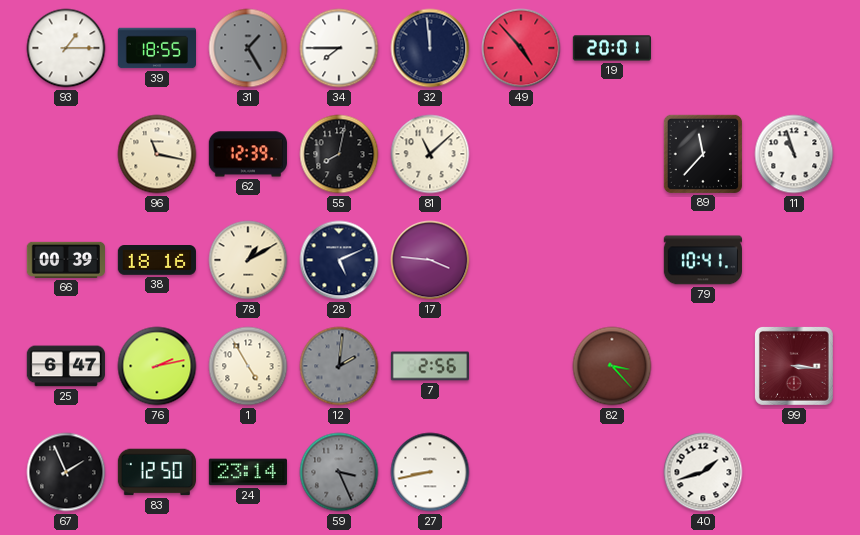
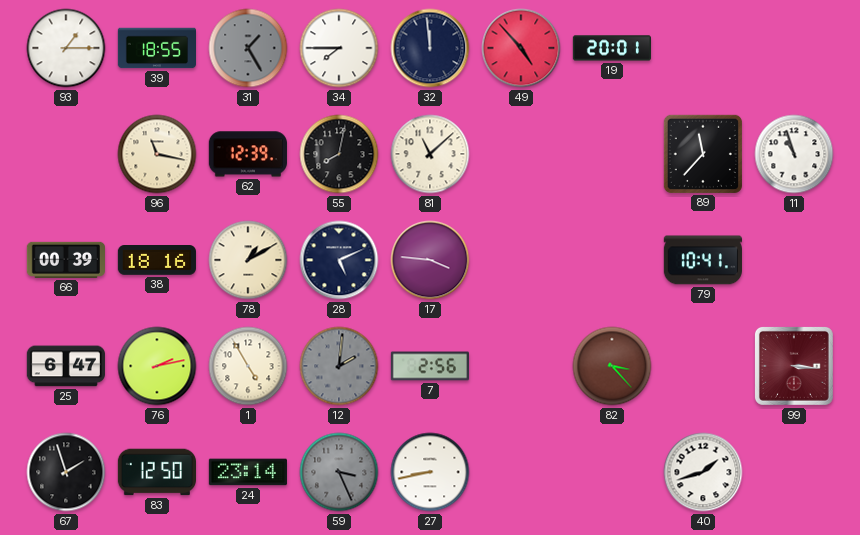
67: 1:56 -> 1:57 (66, 472)
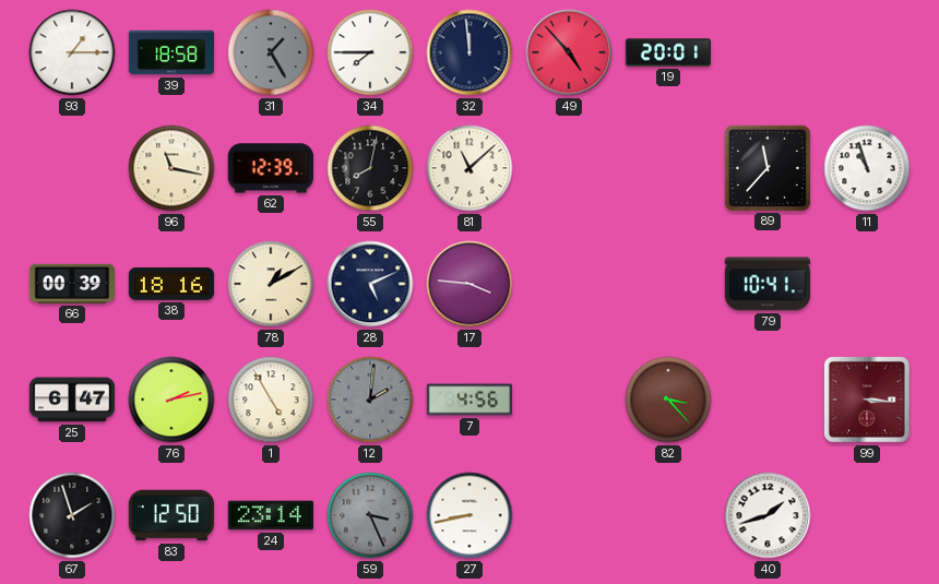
39: 18:55 -> 18:58 (170, 52)
7: 2:56 -> 4:56 (468, 400)
